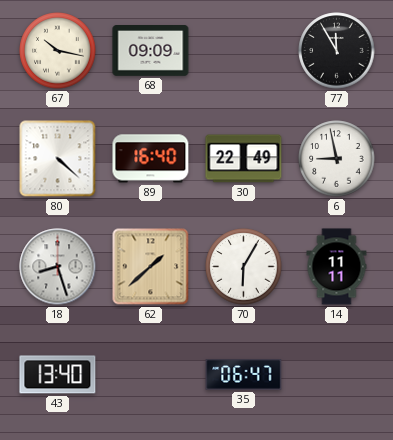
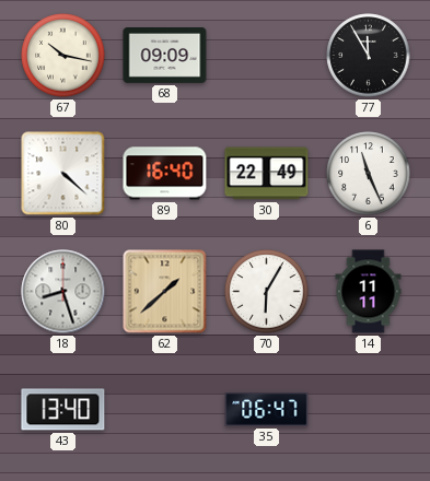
6: 8:58 -> 11:26 (369, 174)
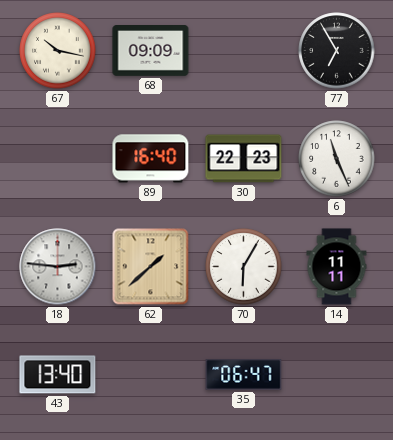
77: 11:55 -> 6:55 (337, 51)
80: 4:22 -> none (63, 174)
30: 22:49 -> 22:23 (244, 159)
18: 8:27 -> 2:46 (58, 267)
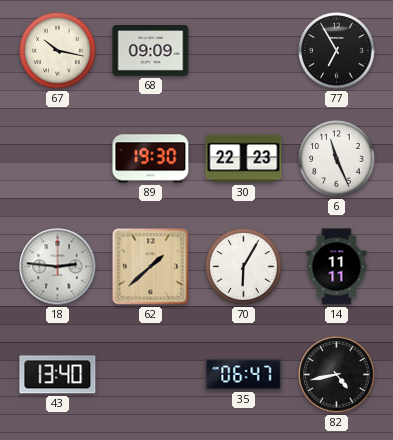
89: 16:40 -> 19:30 (151, 159)
82: none -> 4:43 (337, 375)
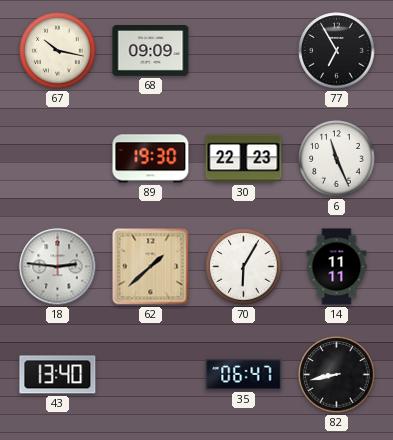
82: 4:43 -> 8:43 (337, 375)
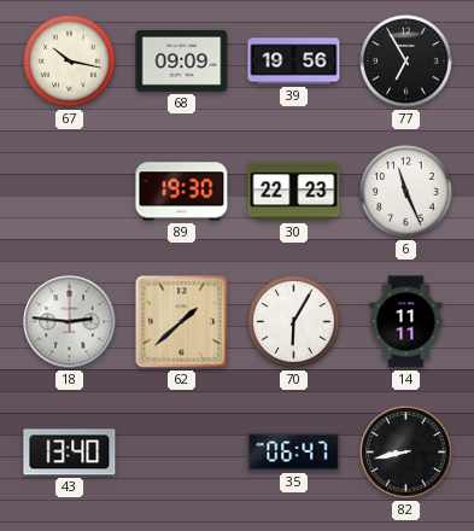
39: none -> 19:56 (294, 62)
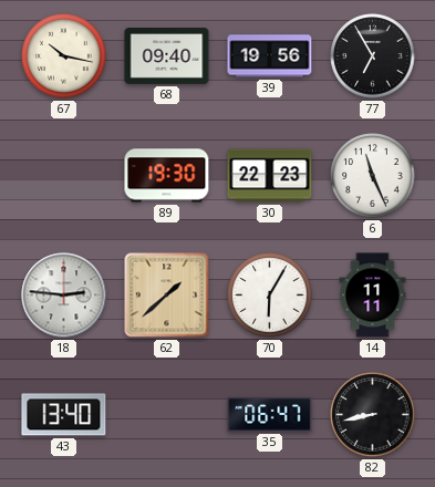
68: 09:09 -> 09:40 (167, 56)
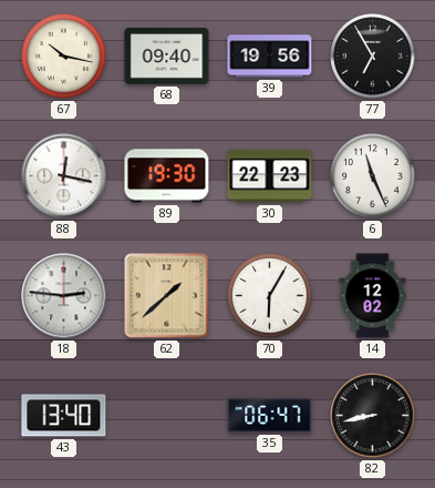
88: none -> 12:17 (64, 176)
14: 11:11 -> 12:02 (373, 296)
